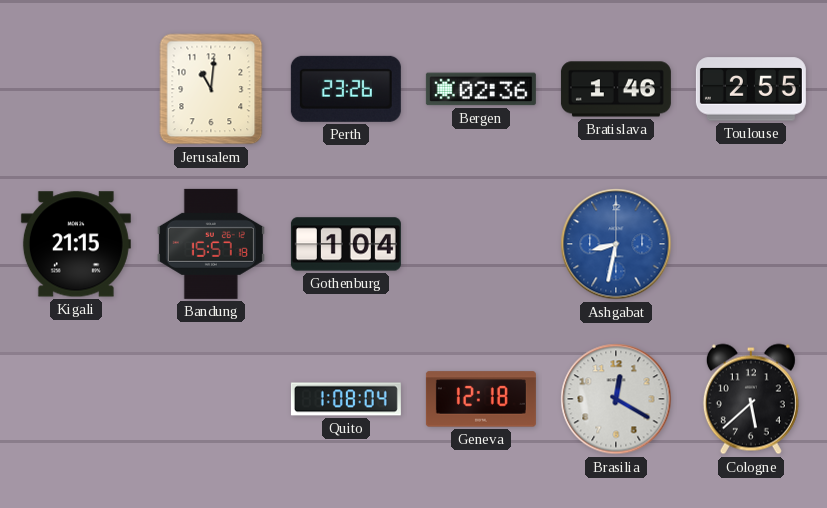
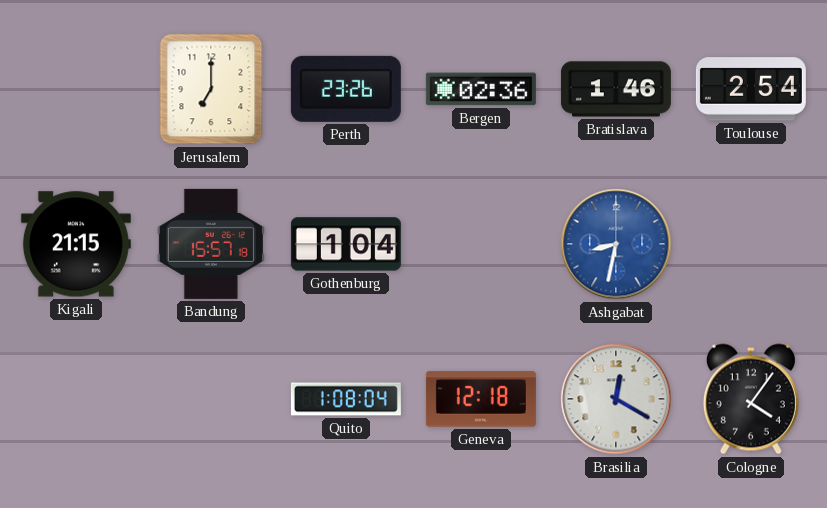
Jerusalem: 11:01 -> 7:00 (211, 89)
Toulouse: 2:55 -> 2:54 (751, 89)
Cologne: 5:38 -> 4:06 (751, 399)
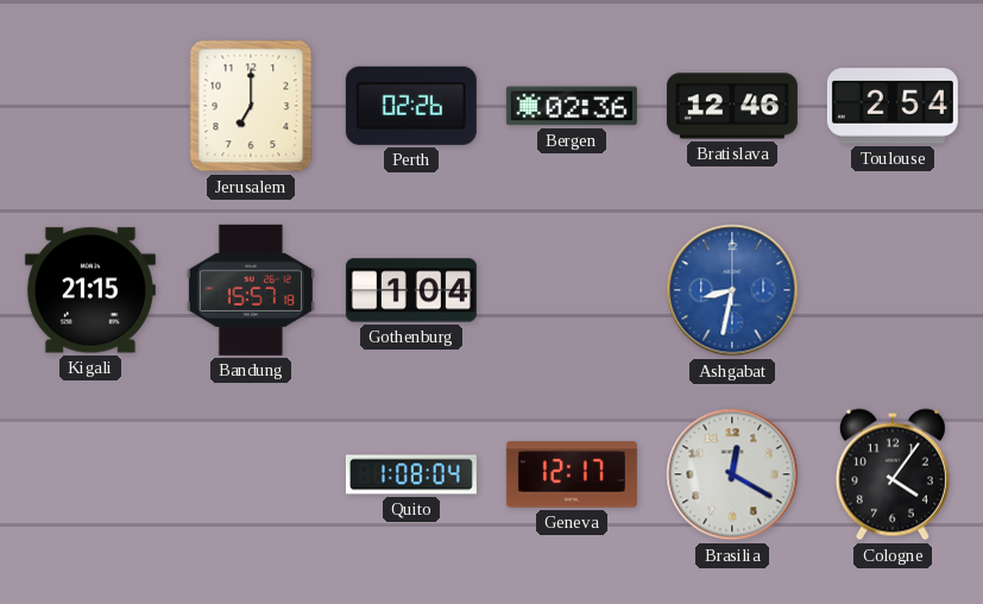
Perth: 23:26 -> 02:26 (411, 106)
Bratislava: 1:46 -> 12:46 (732, 106)
Geneva: 12:18 -> 12:17 (572, 474)
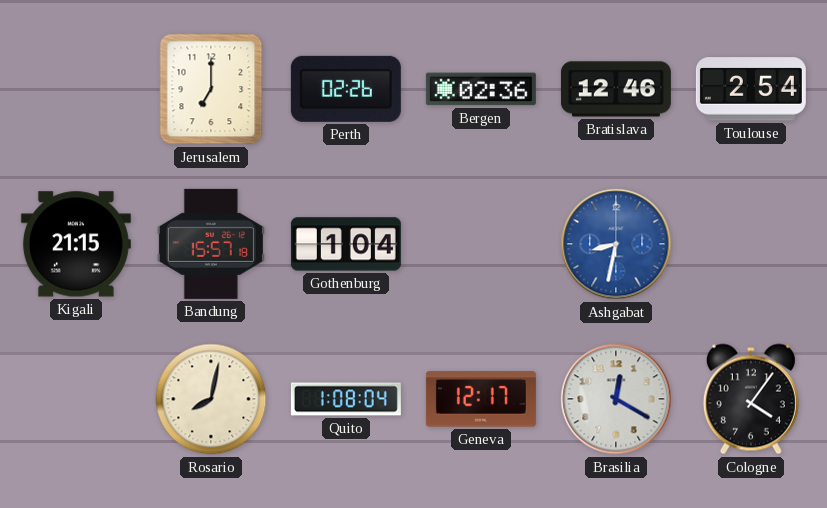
Rosario: none -> 8:02 (211, 399)
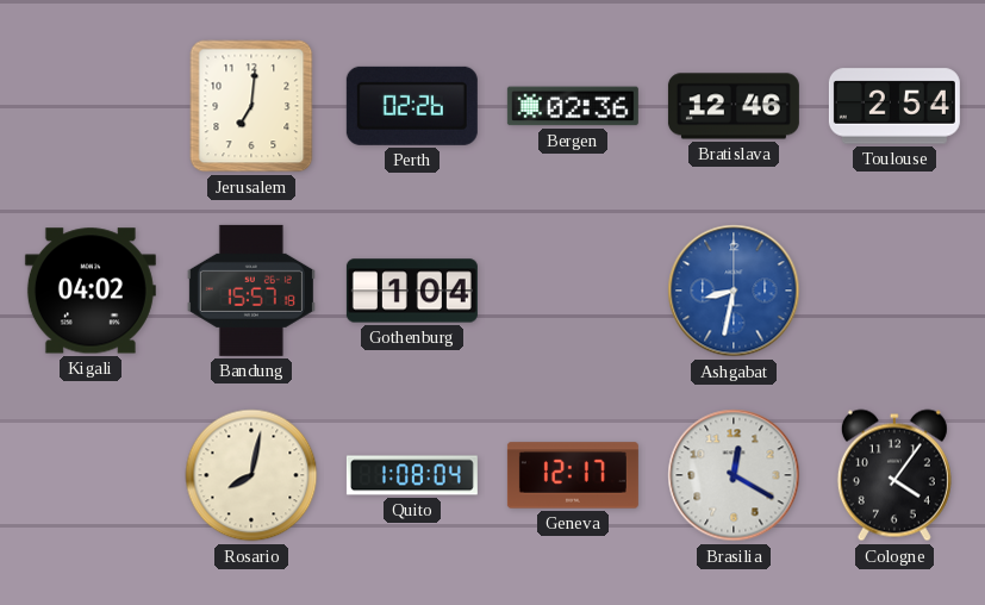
Jerusalem: 7:00 -> 7:01 (251, 106)
Kigali: 21:15 -> 04:02 (91, 291)
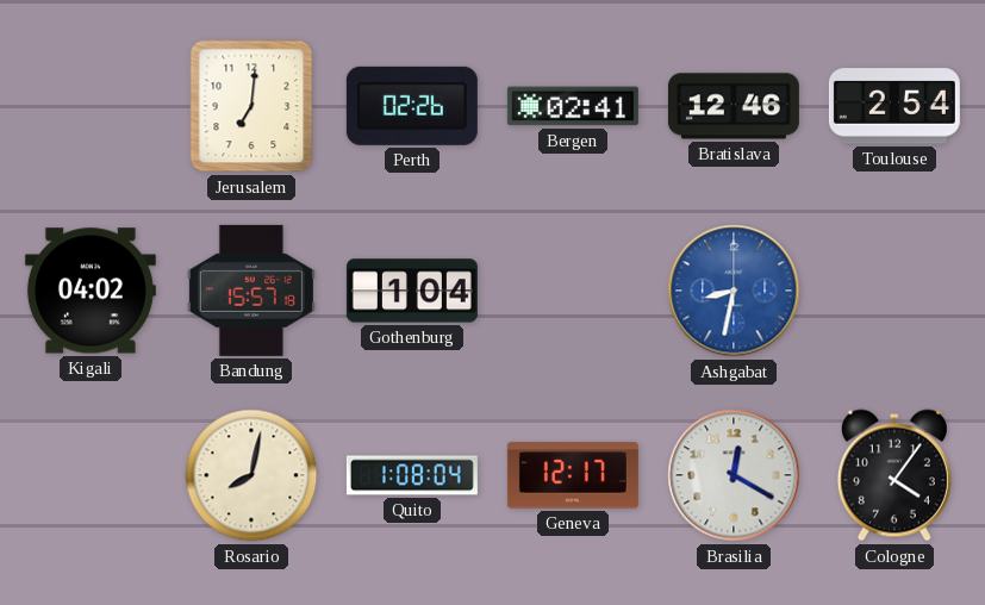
Bergen: 02:36 -> 02:41 (573, 106)
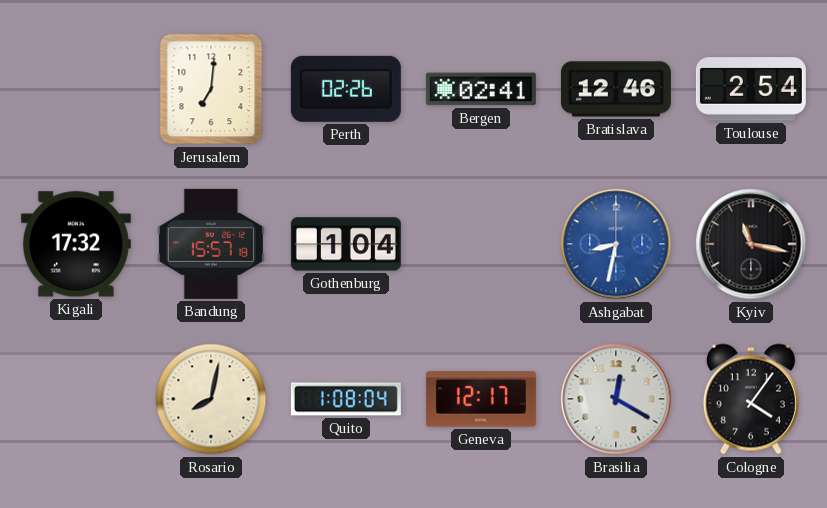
Kigali: 04:02 -> 17:32 (76, 244)
Kyiv: none -> 11:17 (751, 244)
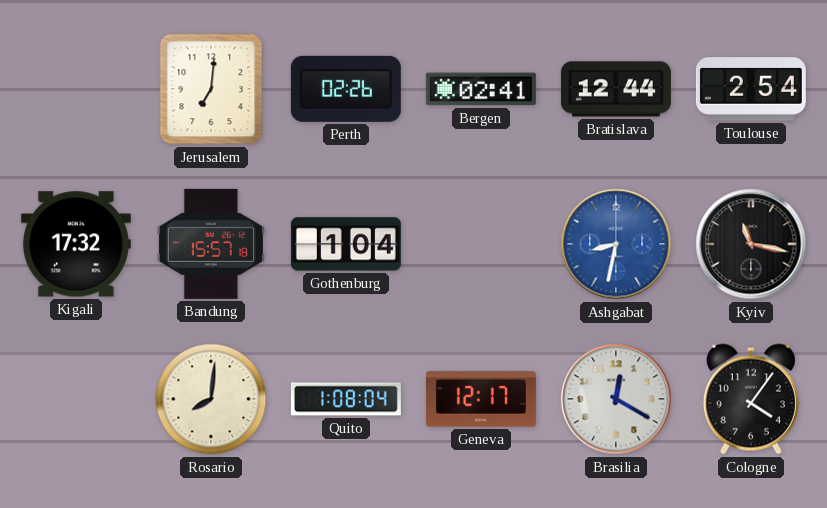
Bratislava: 12:46 -> 12:44 (616, 89)
Rosario: 8:02 -> 8:01 (211, 399)
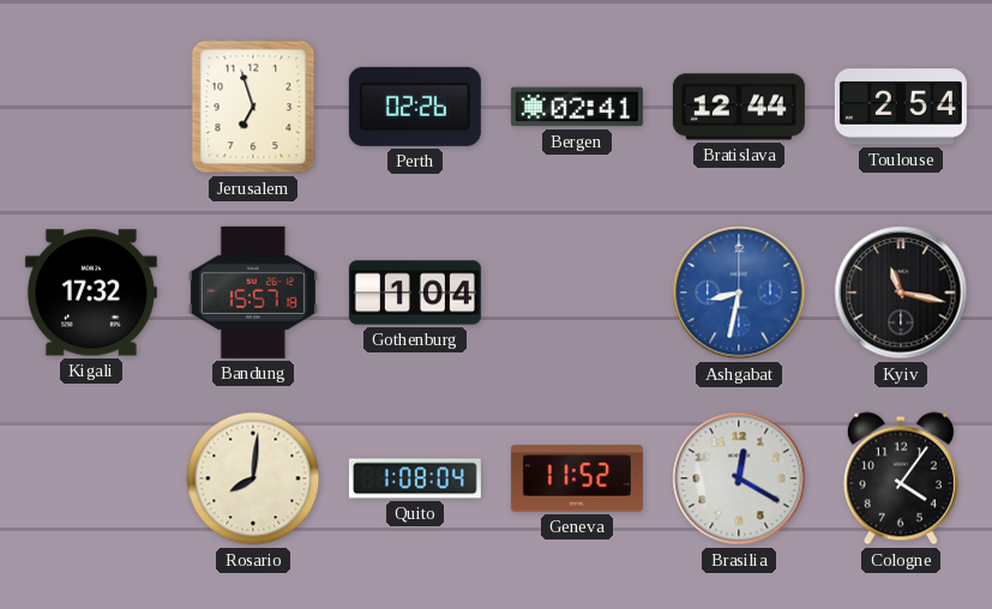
Jerusalem: 7:01 -> 6:57 (253, 107)
Geneva: 12:17 -> 11:52 (577, 478)
